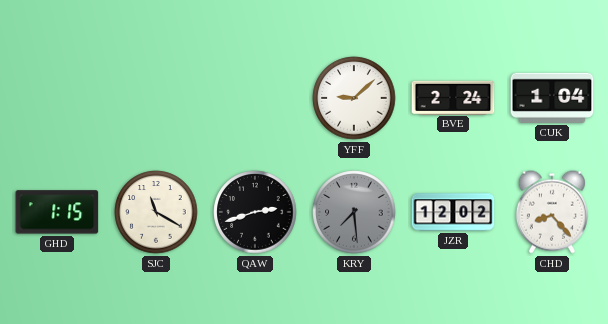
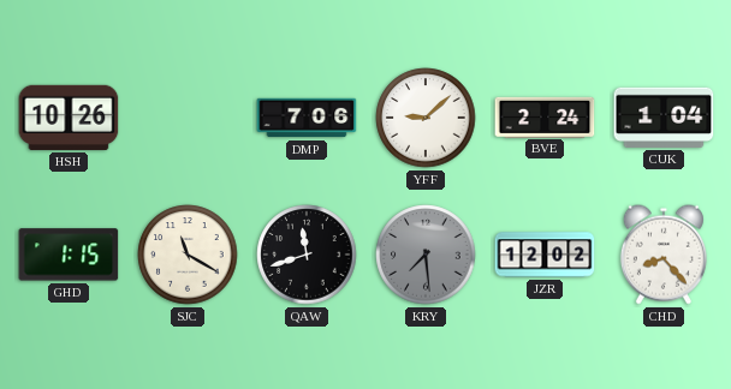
HSH: none -> 10:26 (69, 118)
DMP: none -> 7:06 (307, 118)
QAW: 2:42 -> 11:42 (307, 255)
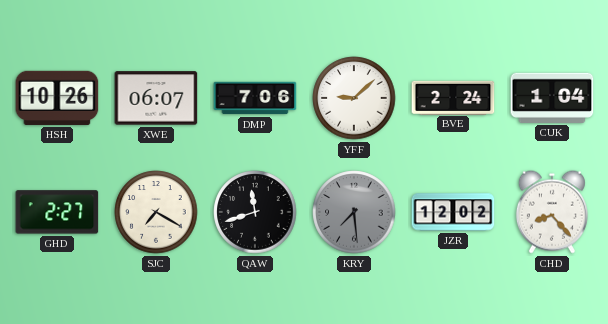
XWE: none -> 06:07 (156, 98)
GHD: 1:15 -> 2:27 (57, 212)
SJC: 11:20 -> 7:20 (156, 212)
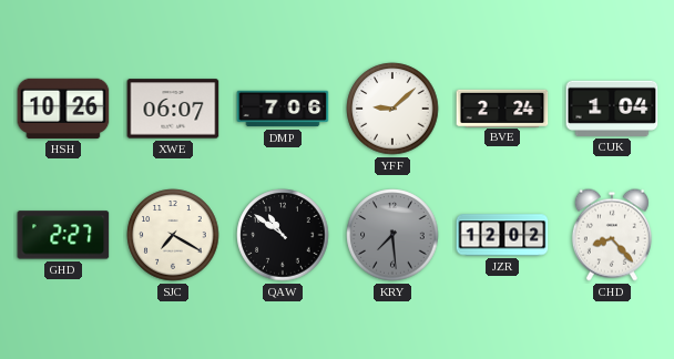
QAW: 11:42 -> 10:51 (283, 235)
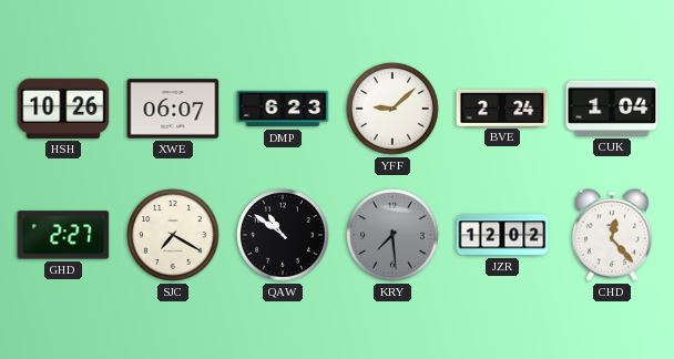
DMP: 7:06 -> 6:23 (283, 109)
CHD: 8:23 -> 12:23 (612, 235)
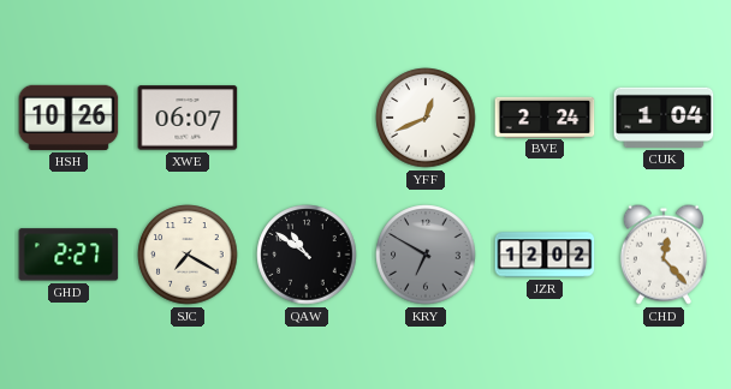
DMP: 6:23 -> none (283, 109)
YFF: 9:08 -> 12:41 (426, 118)
KRY: 7:29 -> 6:50 (426, 255)
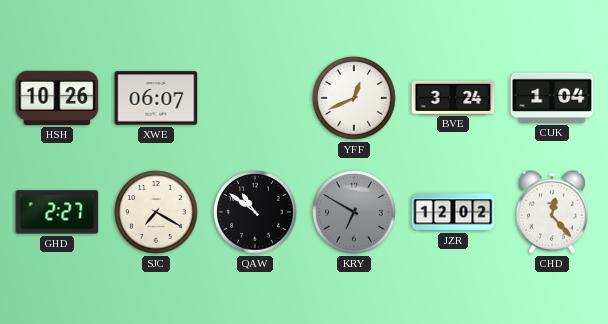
BVE: 2:24 -> 3:24 (453, 97)
